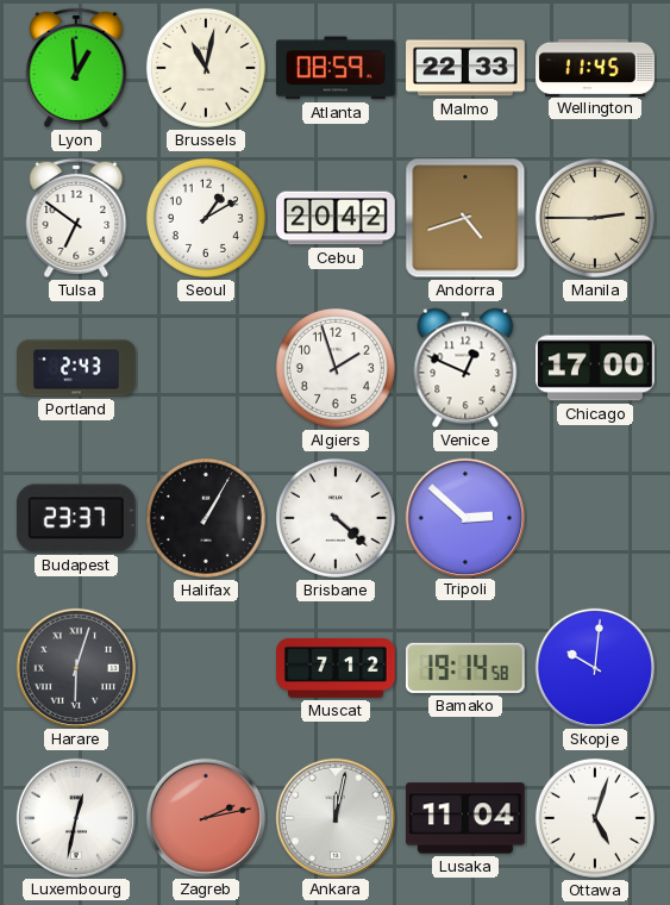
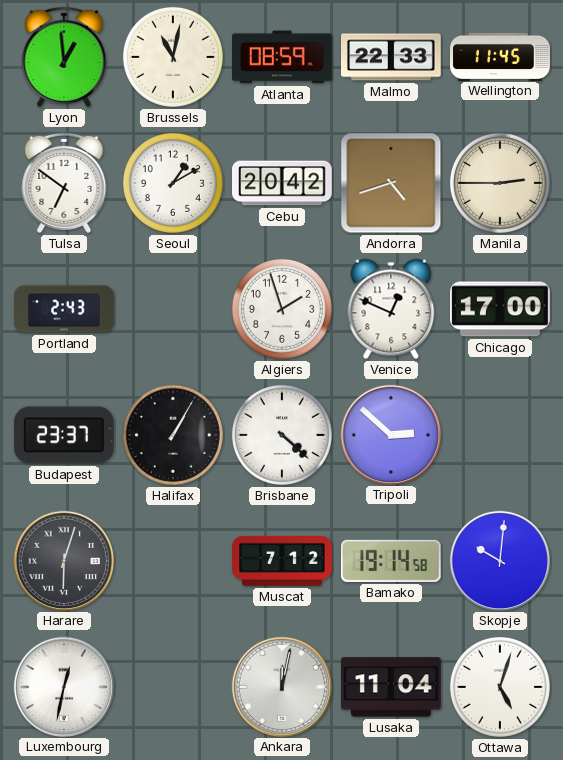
Zagreb: 2:13 -> none (205, 817)
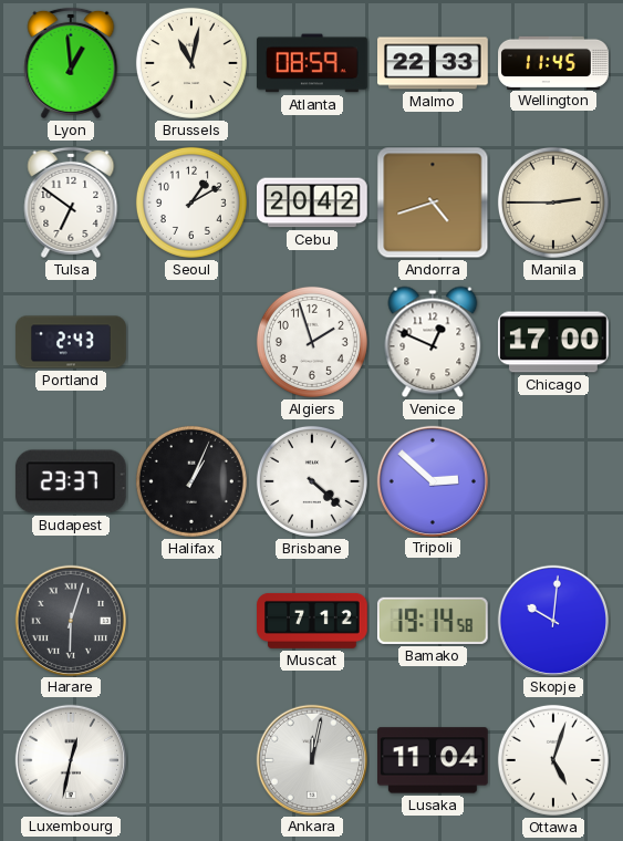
Halifax: 1:05 -> 1:04 (191, 481)
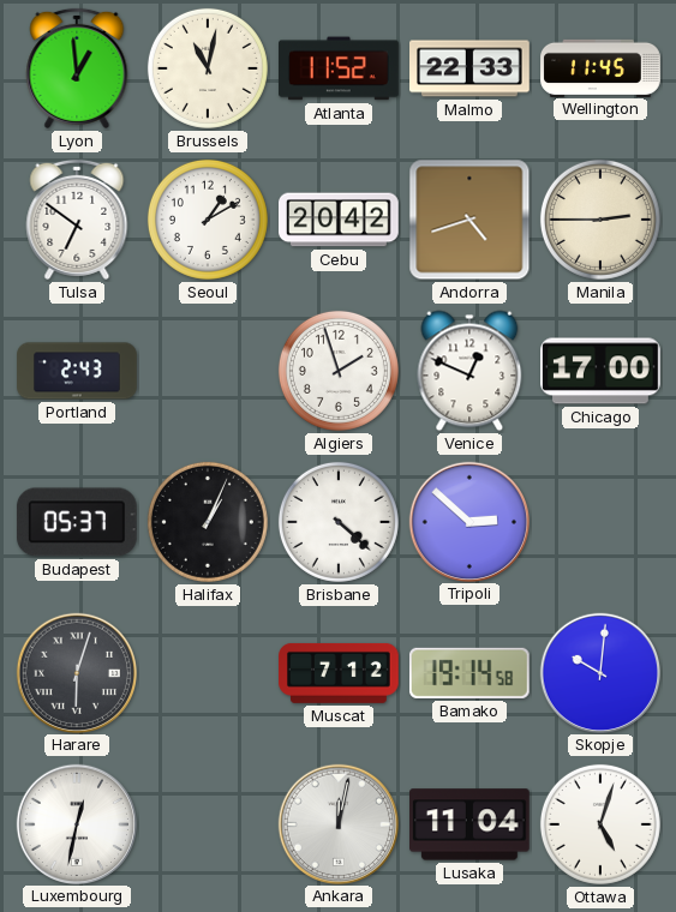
Atlanta: 08:59 -> 11:52 (340, 68)
Budapest: 23:37 -> 05:37 (77, 522)
